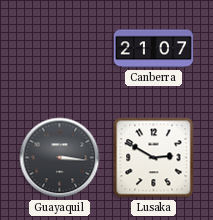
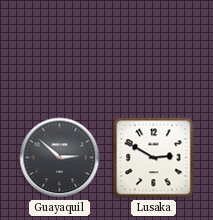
Canberra: 21:07 -> none (153, 49)
Guayaquil: 3:16 -> 2:52 (60, 158)
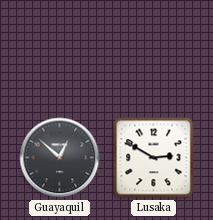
Guayaquil: 2:52 -> 12:52 (60, 158)
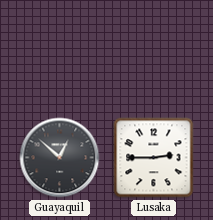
Lusaka: 2:50 -> 2:45 (154, 158)
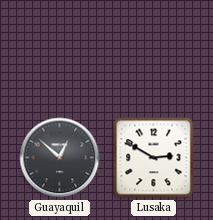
Lusaka: 2:45 -> 2:50 (154, 158)
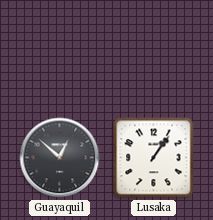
Lusaka: 2:50 -> 1:06 (154, 158)
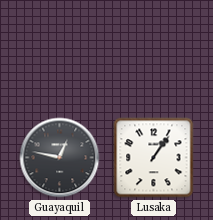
Guayaquil: 12:52 -> 12:47 (60, 158)
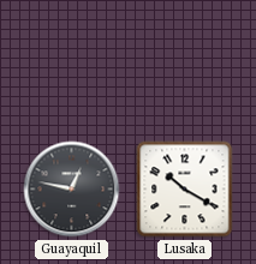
Lusaka: 1:06 -> 10:20 (185, 190)
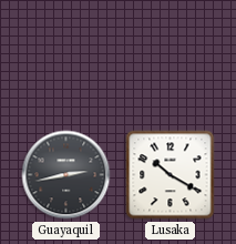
Guayaquil: 12:47 -> 2:43 (66, 175)
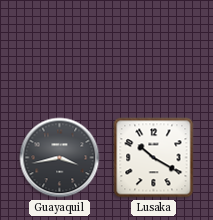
Guayaquil: 2:43 -> 3:43 (60, 158)
